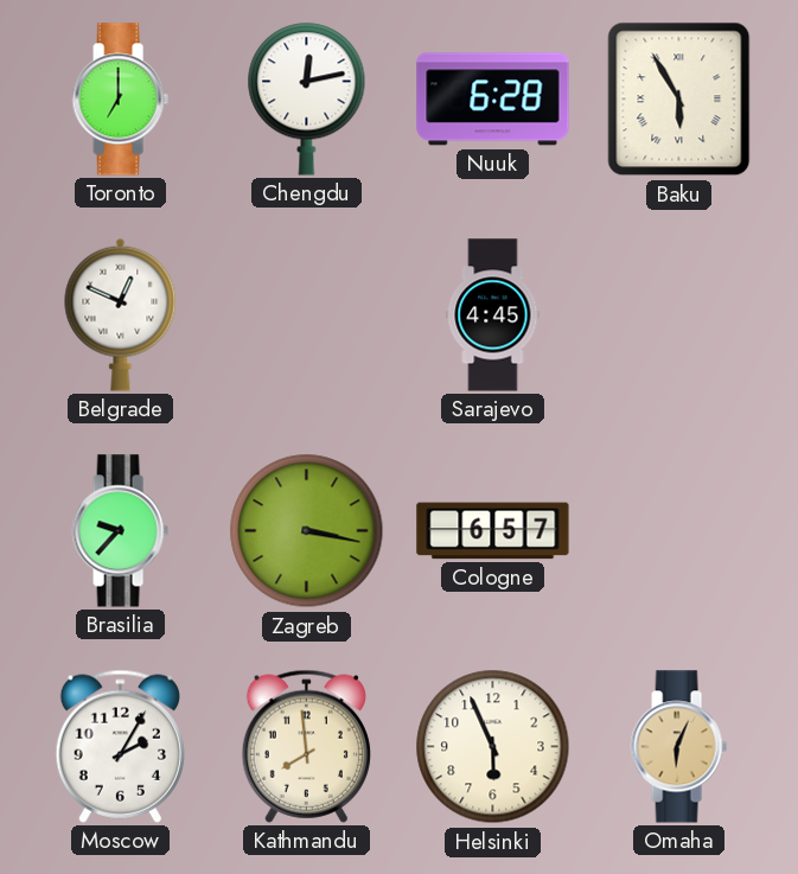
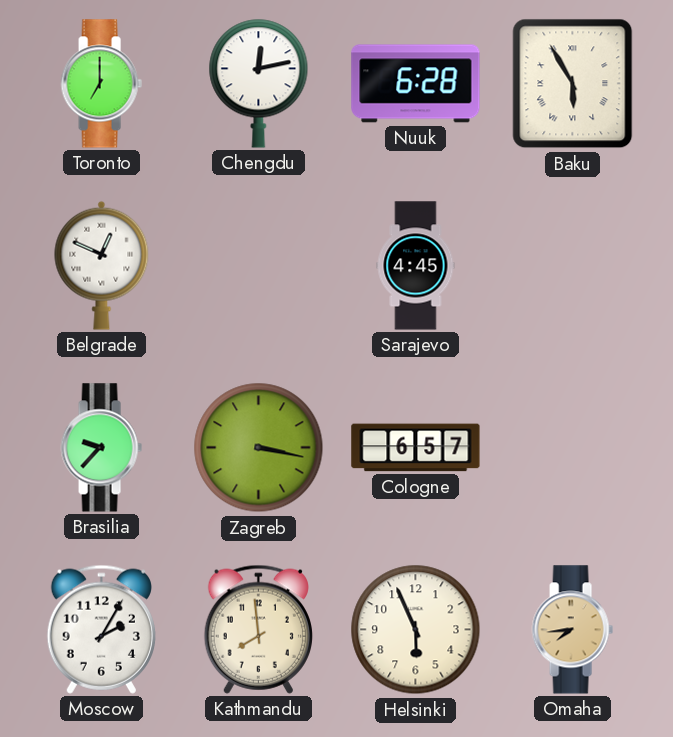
Omaha: 6:04 -> 7:44 (572, 630)
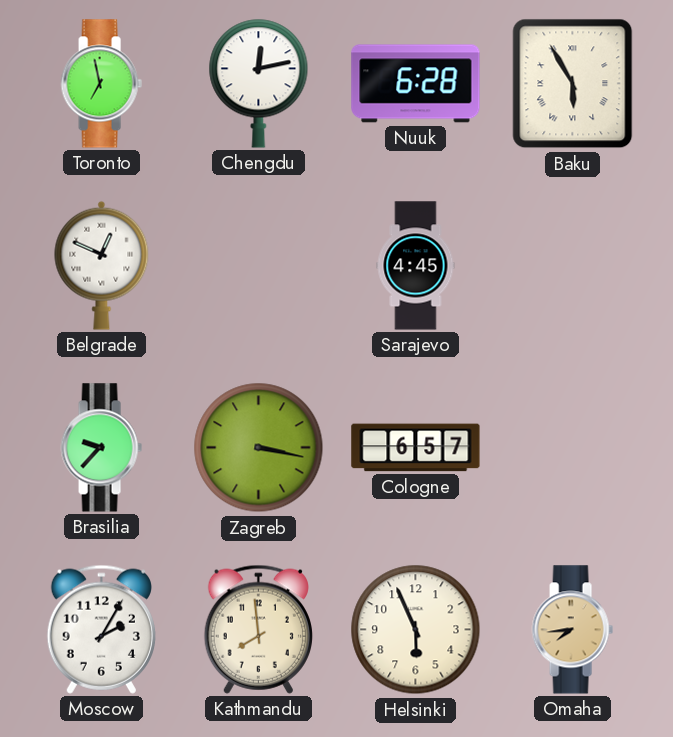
Toronto: 7:00 -> 6:58 (101, 84)
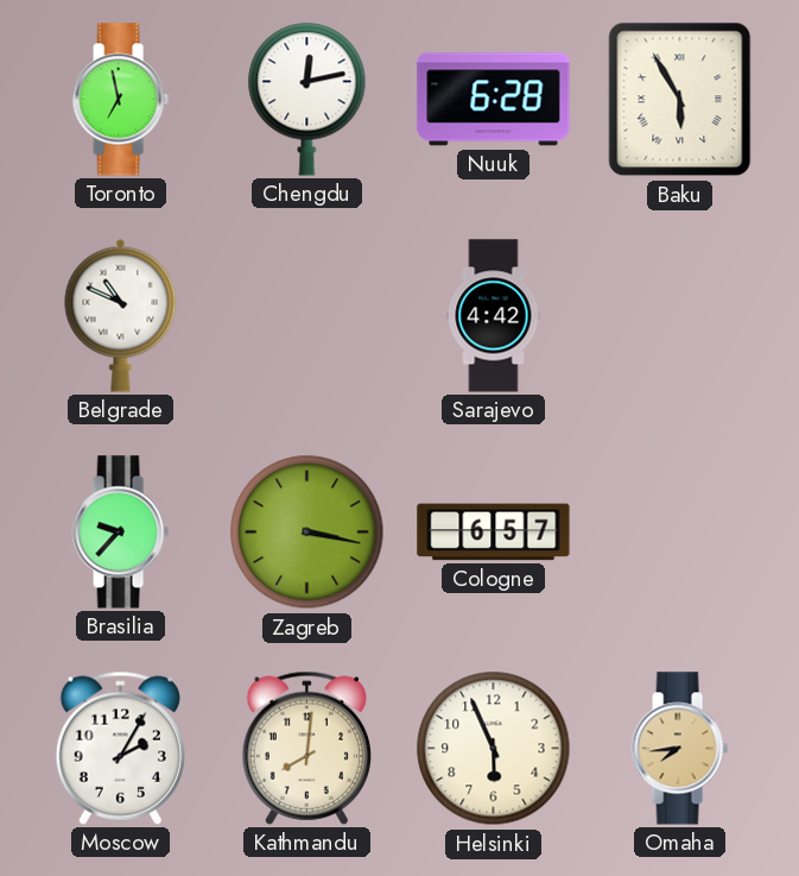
Belgrade: 12:49 -> 10:49 (121, 315)
Sarajevo: 4:45 -> 4:42 (494, 316)
Kathmandu: 7:59 -> 8:01 (306, 748)
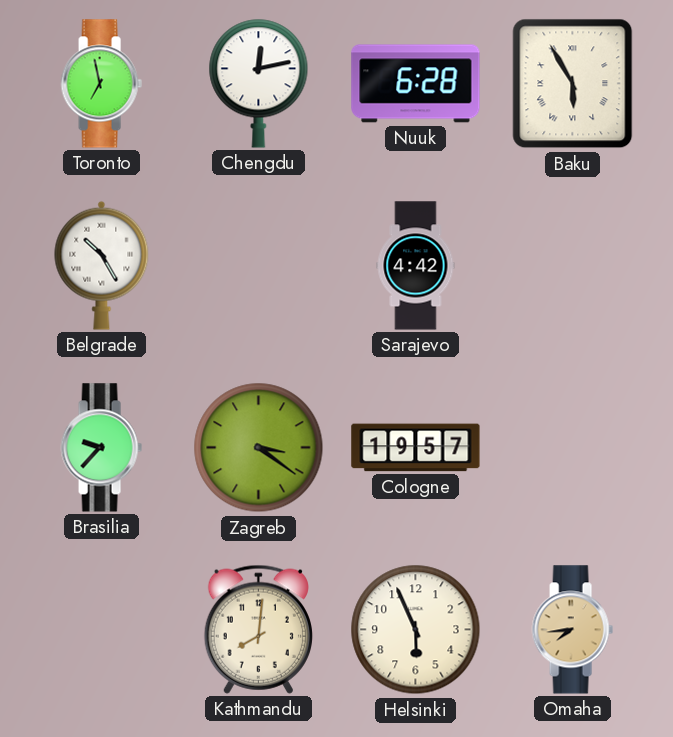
Belgrade: 10:49 -> 10:25 (102, 265)
Zagreb: 3:17 -> 3:21 (259, 448)
Cologne: 6:57 -> 19:57 (416, 448)
Moscow: 2:05 -> none (120, 748)
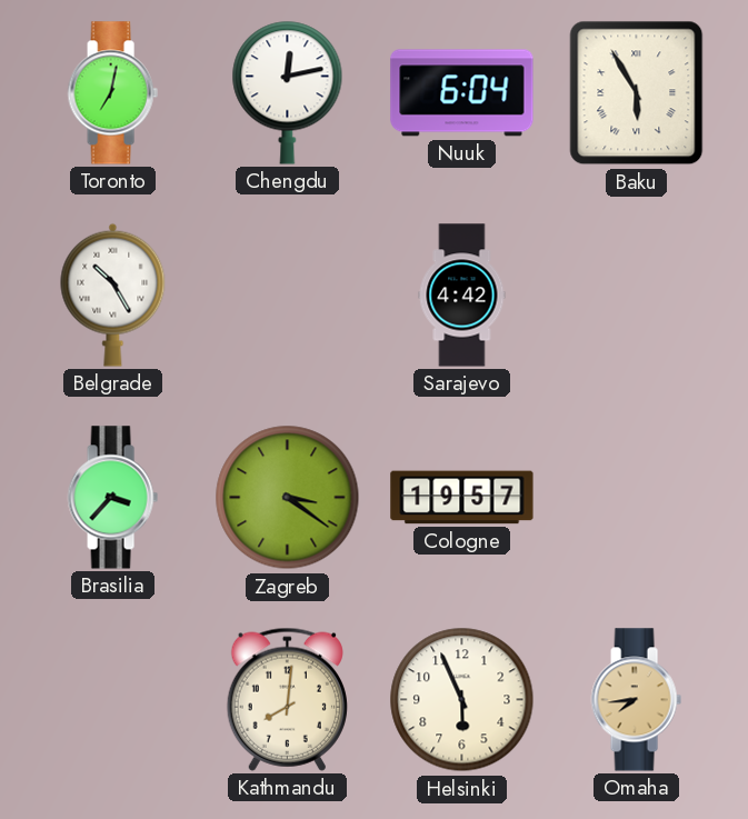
Toronto: 6:58 -> 7:02 (112, 93)
Nuuk: 6:28 -> 6:04 (462, 93)
Brasilia: 9:37 -> 3:37 (112, 498)
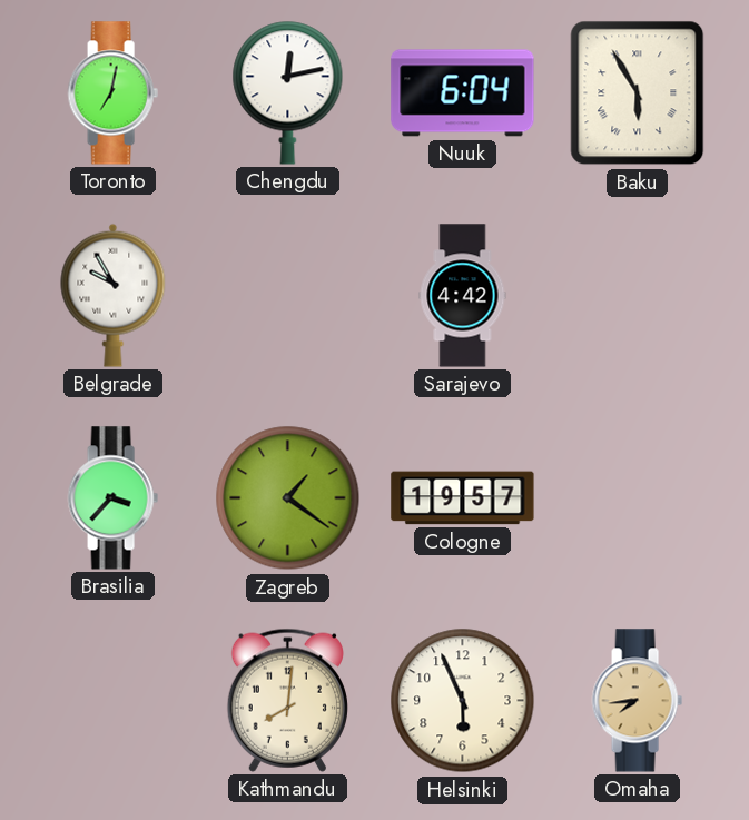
Belgrade: 10:25 -> 9:55 (114, 295)
Zagreb: 3:21 -> 1:21 (288, 498)
